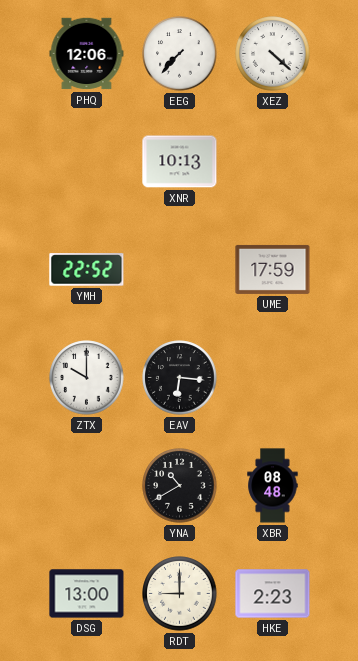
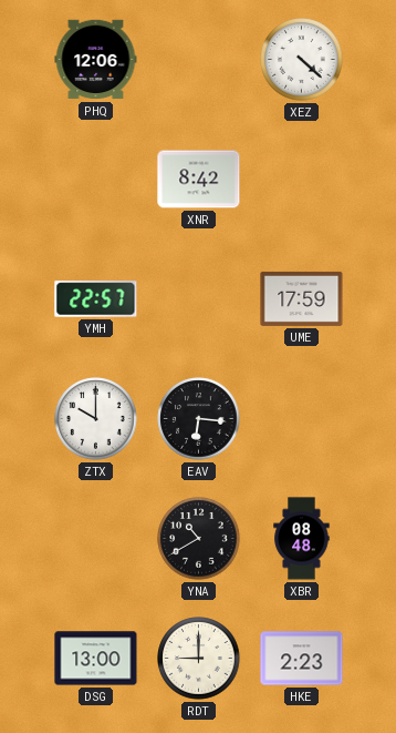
EEG: 7:37 -> none (180, 54)
XNR: 10:13 -> 8:42 (199, 180)
YMH: 22:52 -> 22:57 (96, 299)
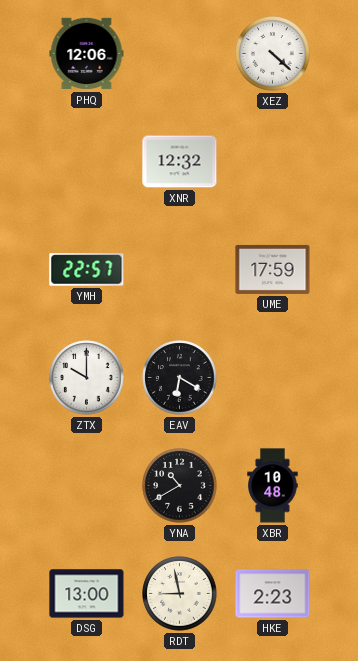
XNR: 8:42 -> 12:32 (180, 162)
EAV: 6:16 -> 6:20 (180, 378)
XBR: 08:48 -> 10:48 (273, 486)
RDT: 9:00 -> 8:58 (180, 594)
